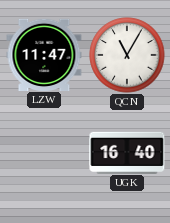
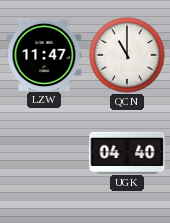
QCN: 11:05 -> 11:00 (127, 55)
UGK: 16:40 -> 04:40 (127, 152)
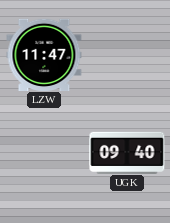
QCN: 11:00 -> none (127, 55)
UGK: 04:40 -> 09:40 (127, 152)
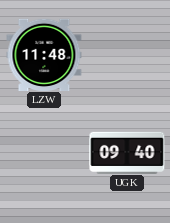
LZW: 11:47 -> 11:48 (44, 54)
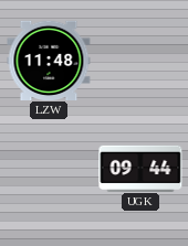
UGK: 09:40 -> 09:44 (140, 168)
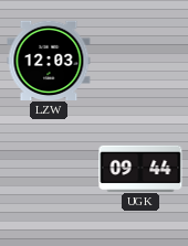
LZW: 11:48 -> 12:03 (49, 60)
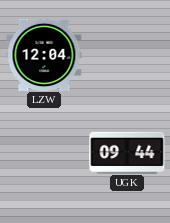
LZW: 12:03 -> 12:04 (44, 54)
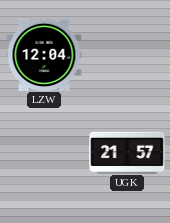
UGK: 09:44 -> 21:57 (127, 152)
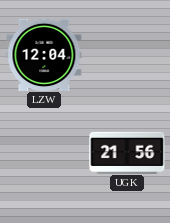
UGK: 21:57 -> 21:56 (127, 152)
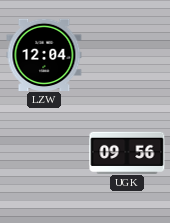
UGK: 21:56 -> 09:56 (127, 152)
